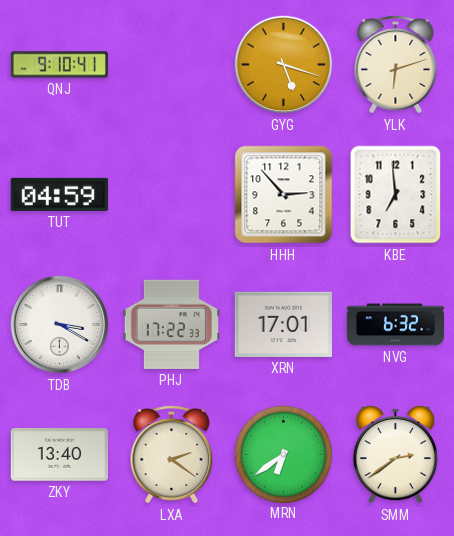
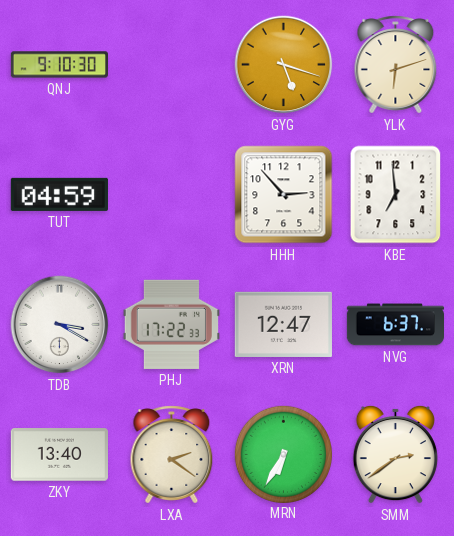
QNJ: 9:10:41 -> 9:10:30 (59, 65)
XRN: 17:01 -> 12:47 (283, 324)
NVG: 6:32 -> 6:37 (395, 325)
MRN: 6:39 -> 6:35 (283, 454)
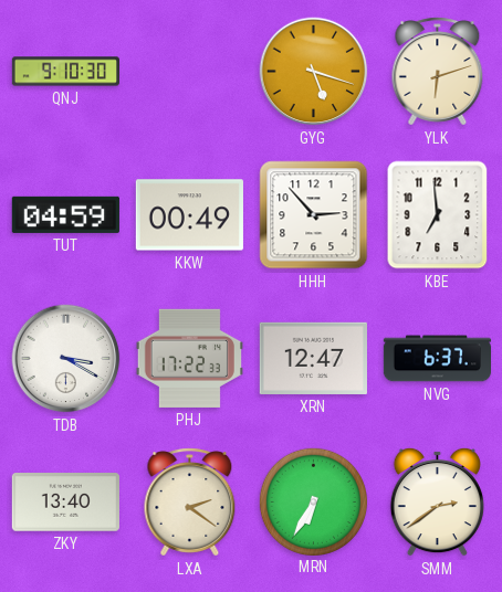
KKW: none -> 00:49 (189, 215)
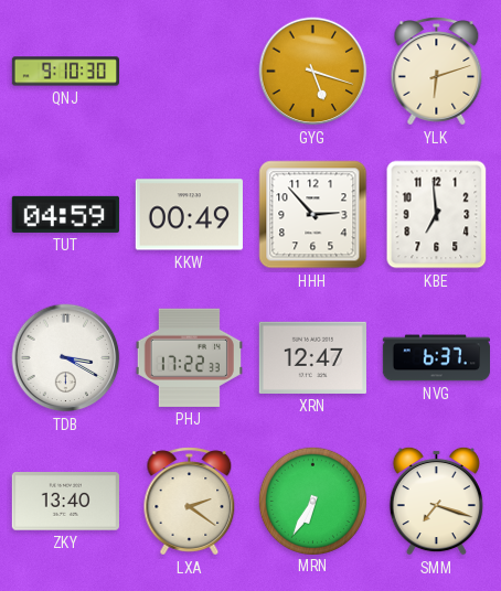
SMM: 2:39 -> 7:18 (436, 501)
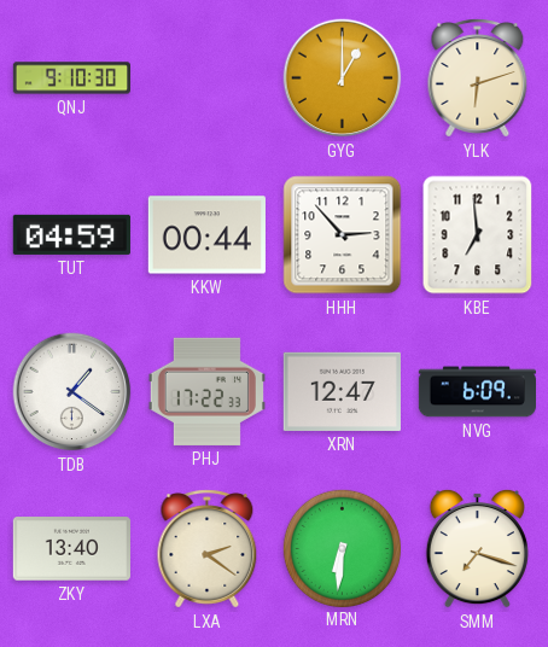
GYG: 5:18 -> 1:00 (343, 78)
KKW: 00:49 -> 00:44 (206, 235)
TDB: 3:20 -> 1:21 (72, 392)
NVG: 6:37 -> 6:09 (477, 392)
MRN: 6:35 -> 6:31 (342, 548)
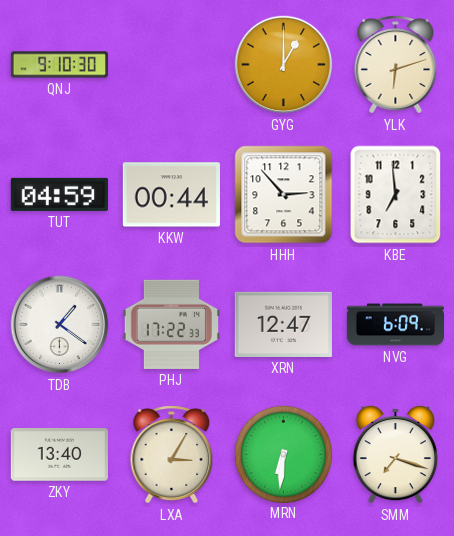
LXA: 2:21 -> 3:05 (172, 455)
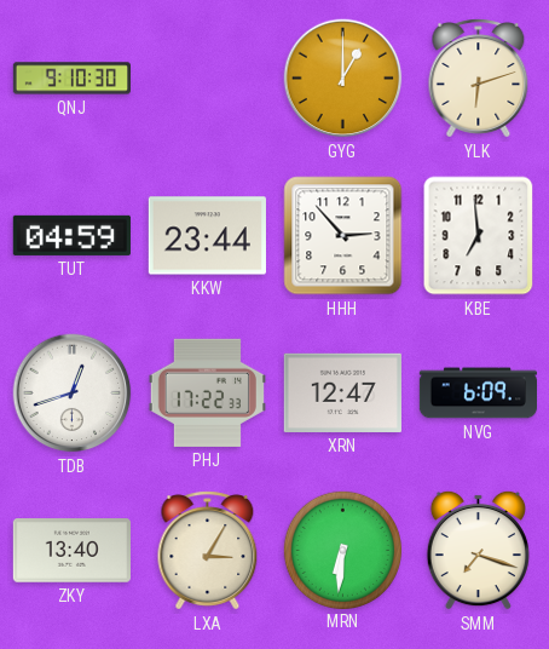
KKW: 00:44 -> 23:44 (207, 236)
TDB: 1:21 -> 12:42 (73, 394)
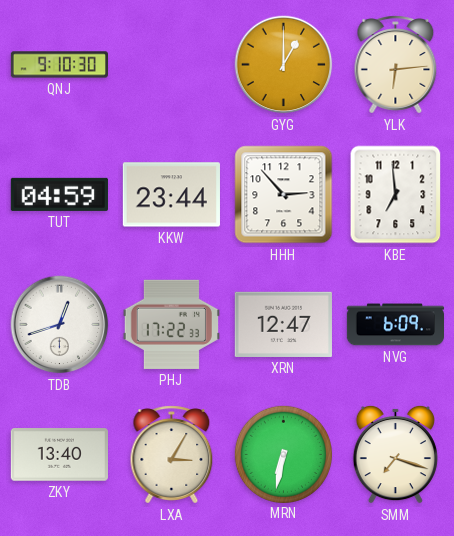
YLK: 6:12 -> 6:14 (396, 65)
MRN: 6:31 -> 6:32 (283, 454)
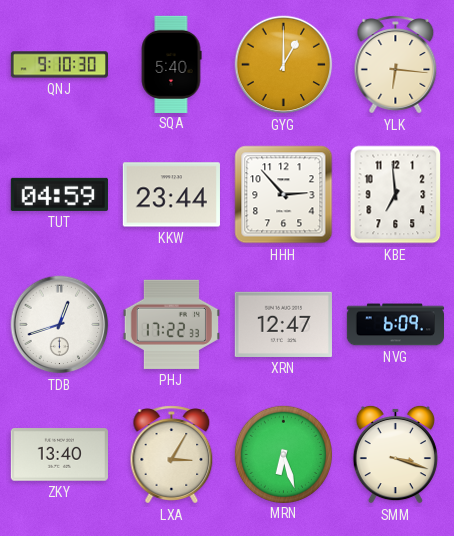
SQA: none -> 5:40 (171, 64)
YLK: 6:14 -> 6:16 (396, 65)
MRN: 6:32 -> 6:27 (283, 454)
SMM: 7:18 -> 3:18 (395, 454)
